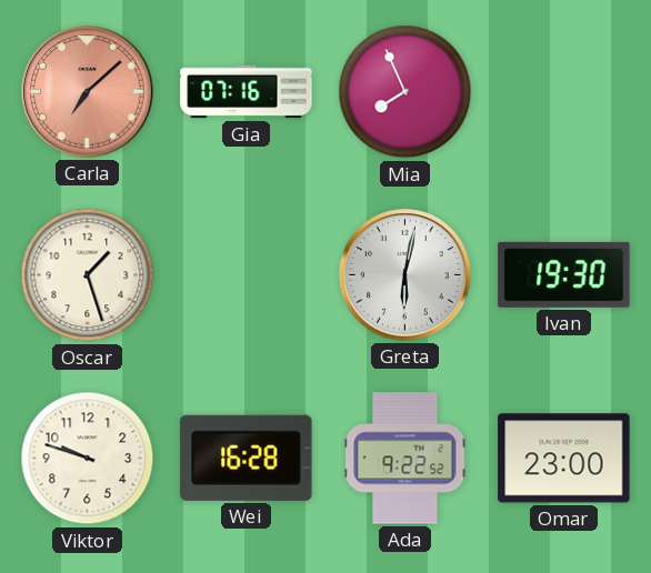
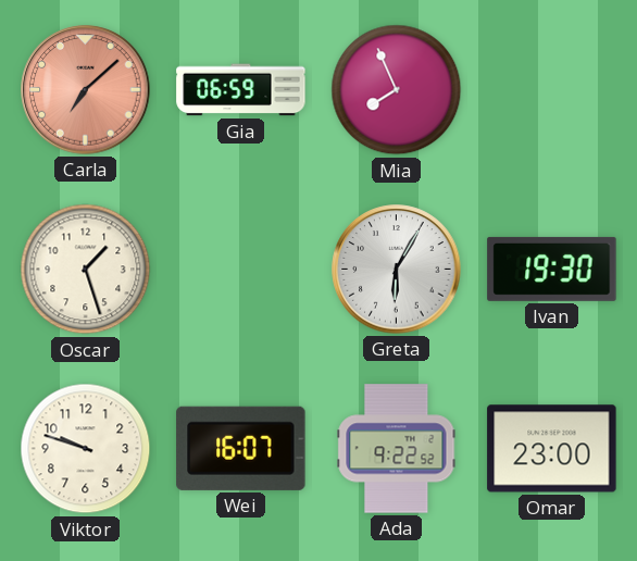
Gia: 07:16 -> 06:59 (241, 90)
Greta: 6:02 -> 6:05 (397, 270)
Wei: 16:28 -> 16:07 (241, 448)
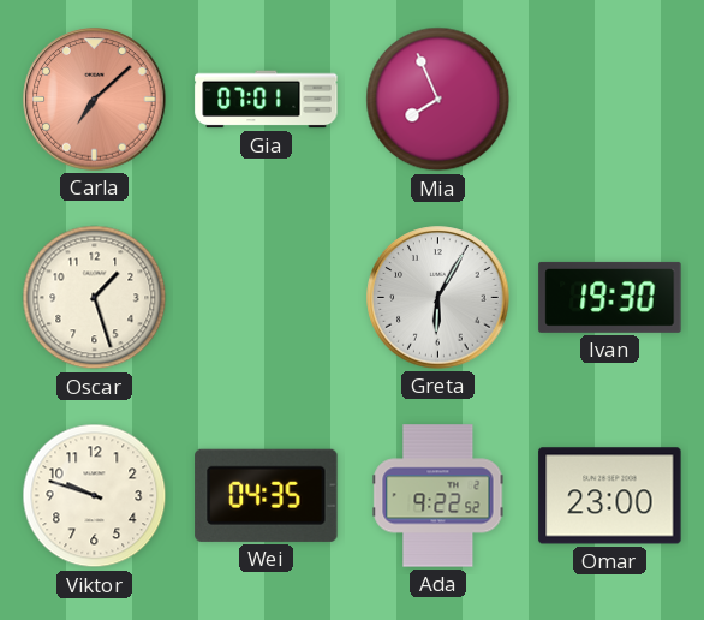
Gia: 06:59 -> 07:01 (267, 100)
Wei: 16:07 -> 04:35 (267, 495)
